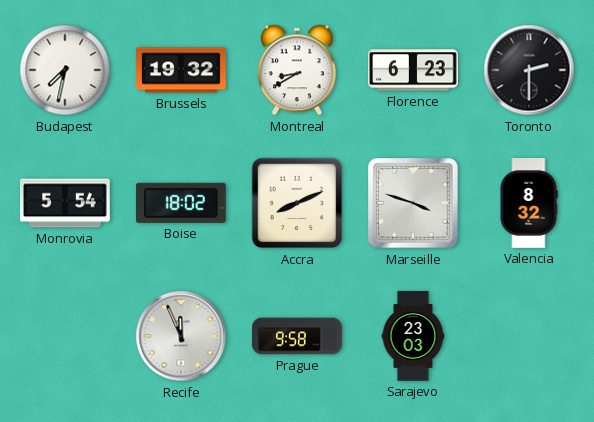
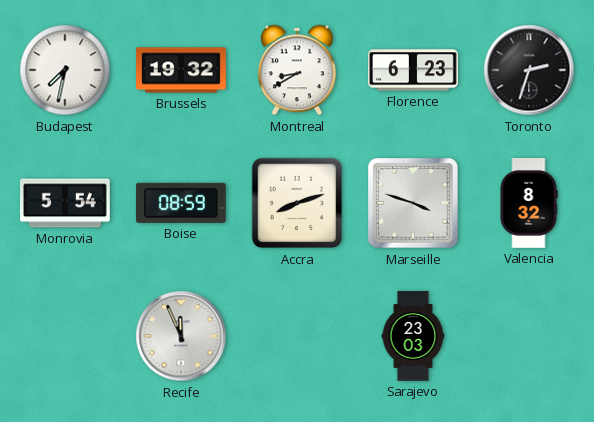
Toronto: 2:30 -> 2:33 (529, 70)
Boise: 18:02 -> 08:59 (181, 203)
Accra: 8:11 -> 8:12 (297, 203)
Prague: 9:58 -> none (297, 336)
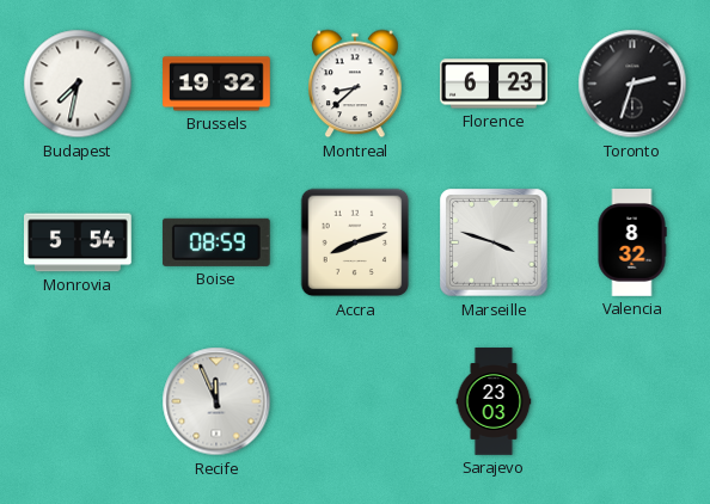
Montreal: 8:40 -> 8:38 (355, 84)
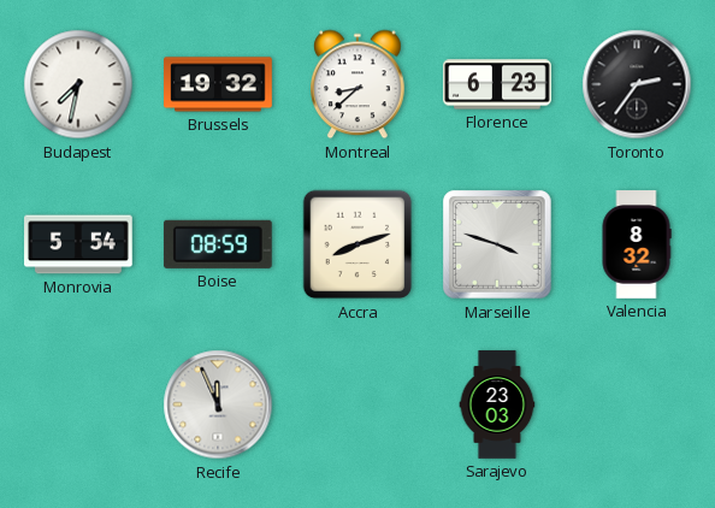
Toronto: 2:33 -> 2:36 (637, 84)
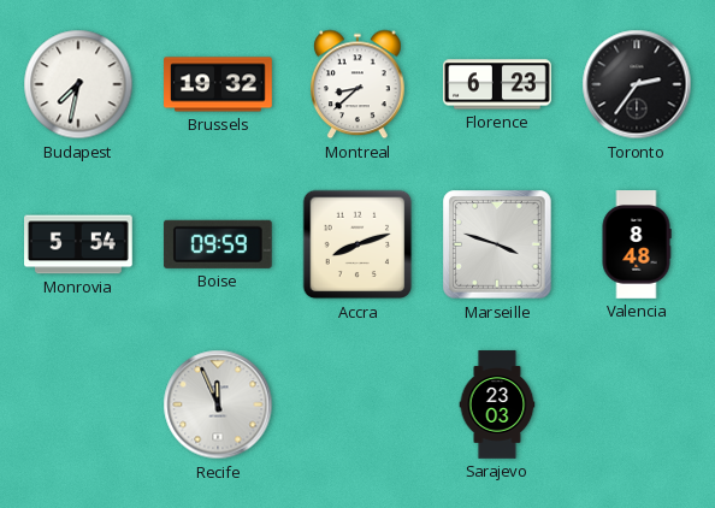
Boise: 08:59 -> 09:59 (218, 244)
Valencia: 8:32 -> 8:48 (637, 244)
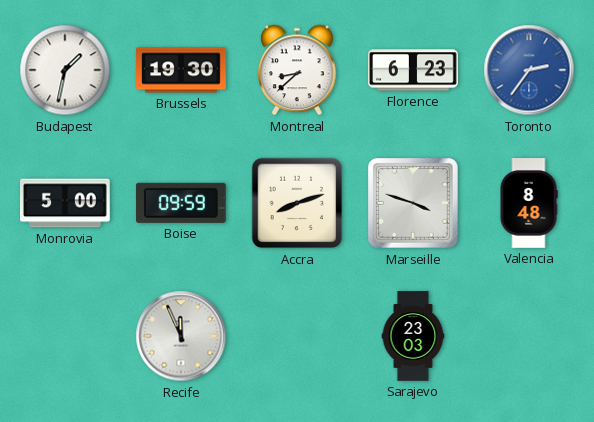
Budapest: 7:32 -> 1:32 (65, 70)
Brussels: 19:32 -> 19:30 (181, 70)
Toronto dial: black -> blue (529, 70)
Monrovia: 5:54 -> 5:00 (66, 203)
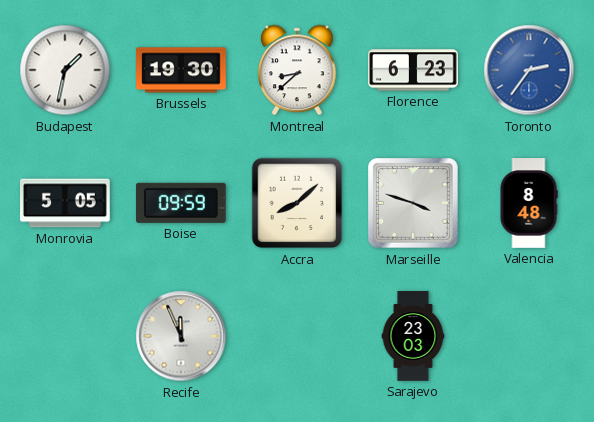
Monrovia: 5:00 -> 5:05 (66, 203)
Accra: 8:12 -> 8:08 (297, 203)
